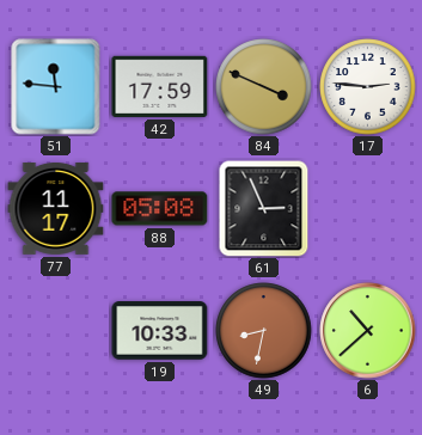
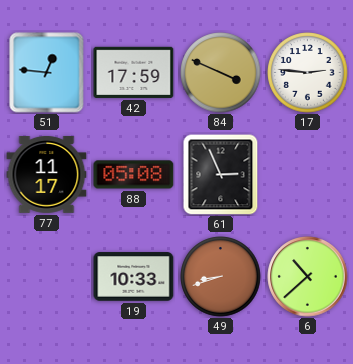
51: 11:46 -> 12:46 (47, 73)
49: 8:32 -> 8:42 (221, 277)
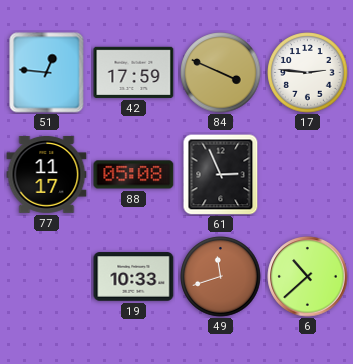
49: 8:42 -> 11:42 (221, 277)
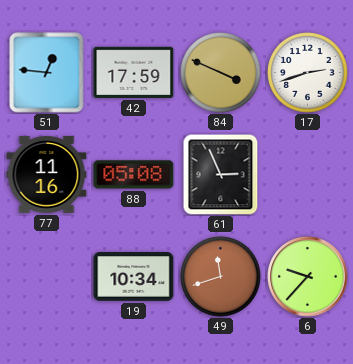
17: 2:46 -> 2:42 (308, 73)
77: 11:17 -> 11:16 (47, 175)
19: 10:33 -> 10:34 (134, 277)
6: 10:38 -> 9:37 (308, 277)
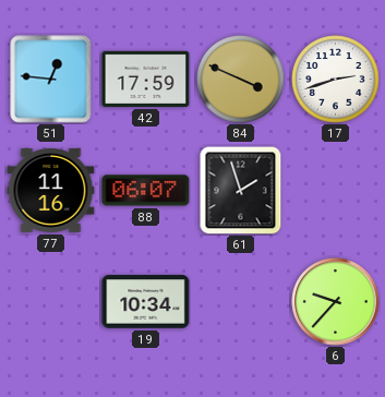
88: 05:08 -> 06:07 (146, 191)
61: 2:56 -> 1:57 (241, 190)
49: 11:42 -> none (221, 277)
